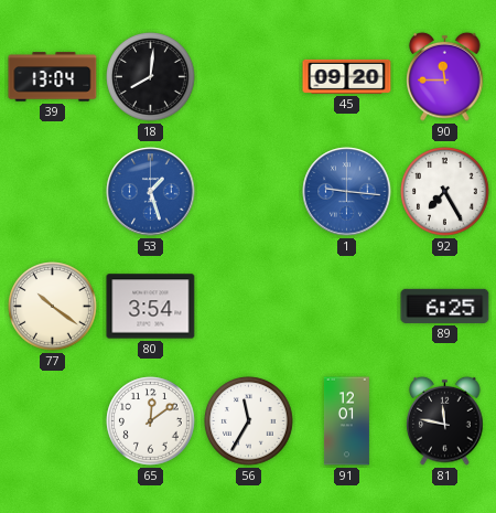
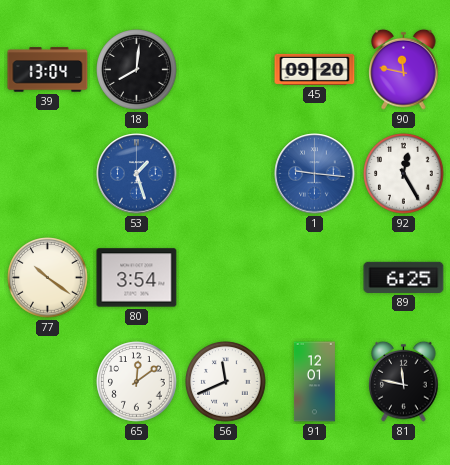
90: 11:45 -> 11:47 (404, 69)
92: 7:25 -> 12:25 (404, 174)
56: 11:35 -> 11:41 (226, 382)
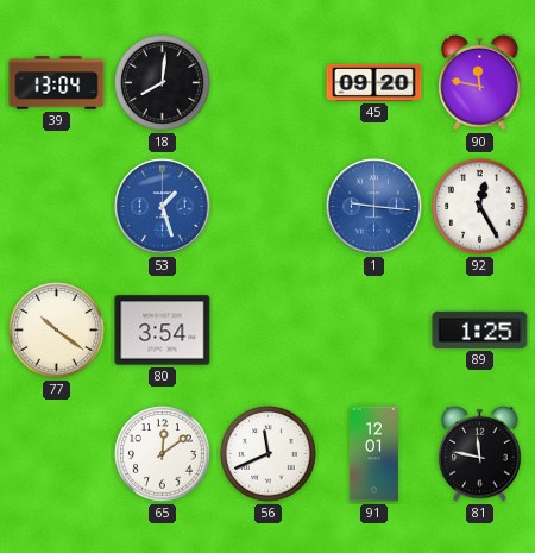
89: 6:25 -> 1:25 (480, 329)
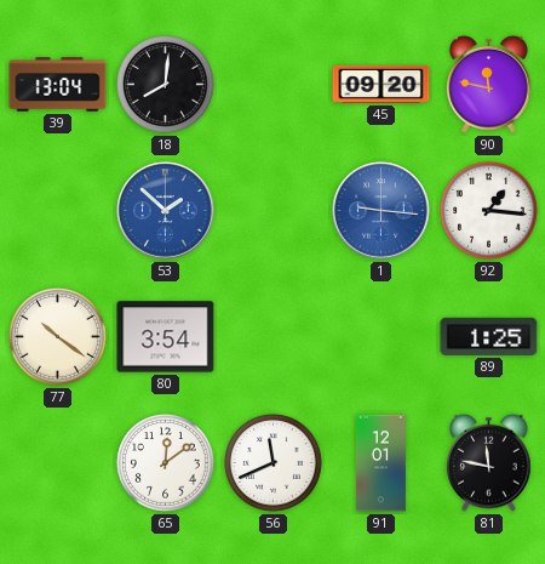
53: 1:27 -> 1:52 (166, 211)
92: 12:25 -> 1:16 (489, 211)
